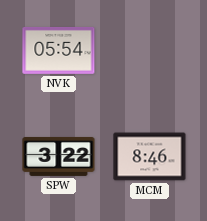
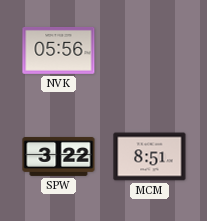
NVK: 05:54 -> 05:56 (59, 50)
MCM: 8:46 -> 8:51 (150, 157)
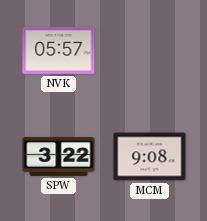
NVK: 05:56 -> 05:57 (59, 50)
MCM: 8:51 -> 9:08 (150, 157)
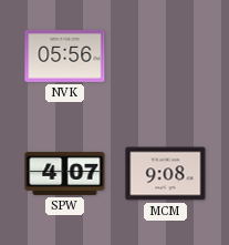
NVK: 05:57 -> 05:56 (65, 55)
SPW: 3:22 -> 4:07 (65, 173)
